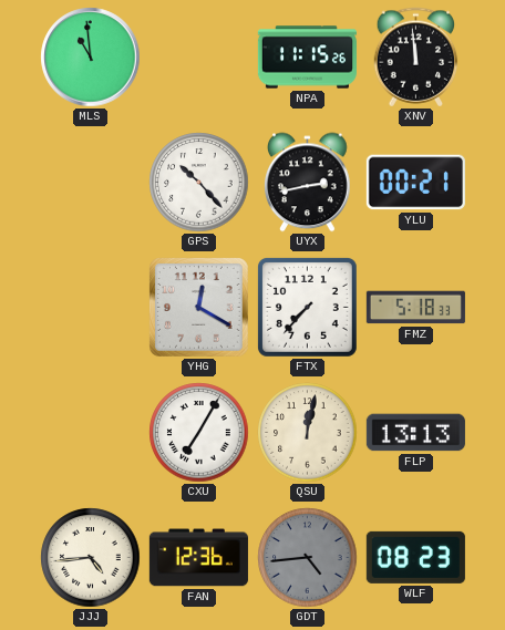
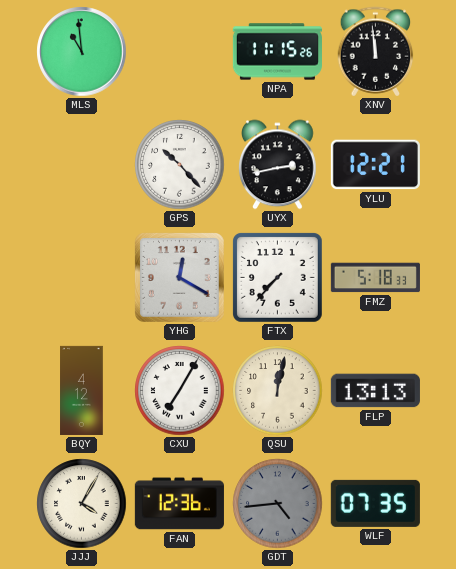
YLU: 00:21 -> 12:21 (375, 165)
BQY: none -> 4:12 (82, 390)
JJJ: 4:44 -> 4:05 (82, 504)
WLF: 08:23 -> 07:35 (375, 503)
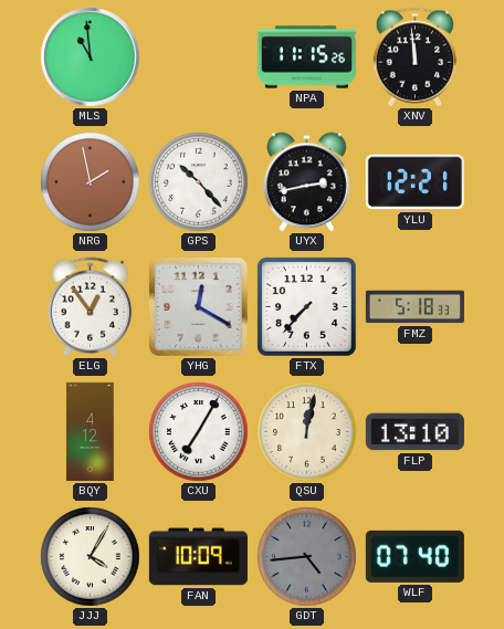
NRG: none -> 1:58 (91, 182)
ELG: none -> 12:54 (91, 307)
FLP: 13:13 -> 13:10 (414, 432)
FAN: 12:36 -> 10:09 (198, 557)
WLF: 07:35 -> 07:40 (414, 556)
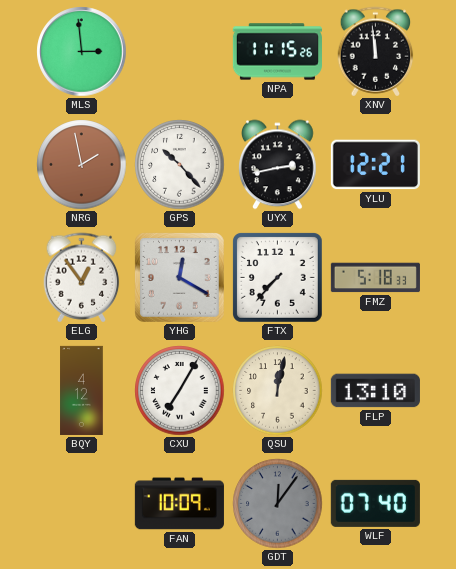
MLS: 10:59 -> 2:59 (82, 52)
JJJ: 4:05 -> none (91, 557)
GDT: 4:44 -> 12:06 (278, 504)
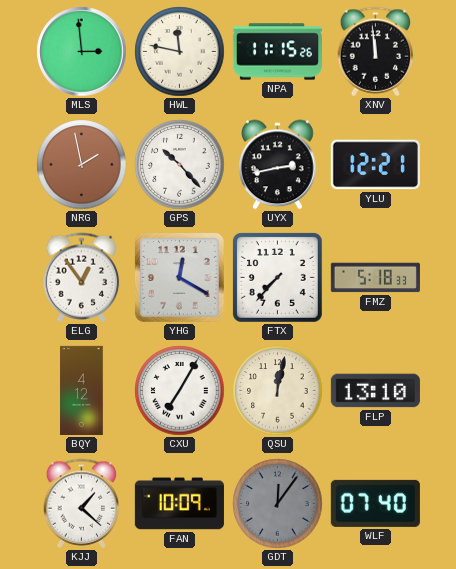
HWL: none -> 11:47 (180, 52)
KJJ: none -> 1:22 (82, 504)
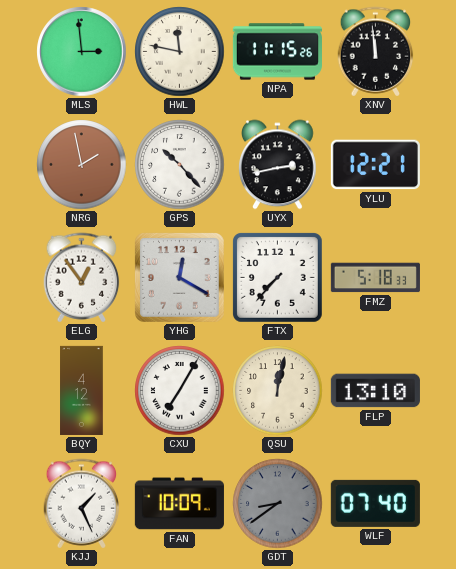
KJJ: 1:22 -> 1:26 (82, 504)
GDT: 12:06 -> 8:39 (278, 504)
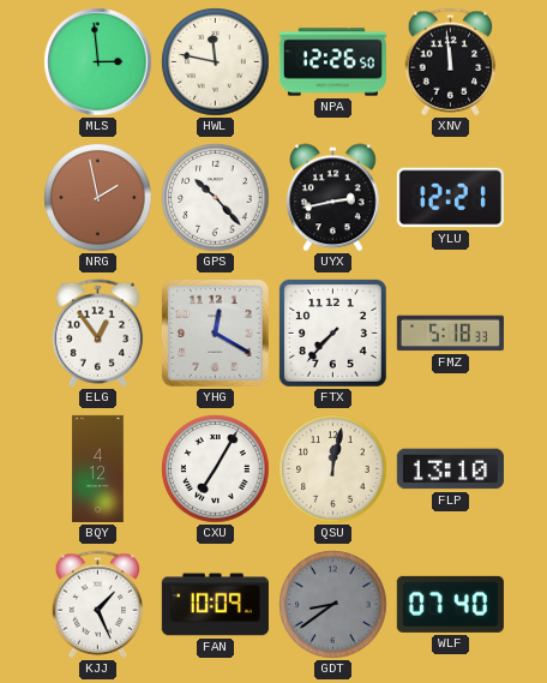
NPA: 11:15 -> 12:26 (332, 62)
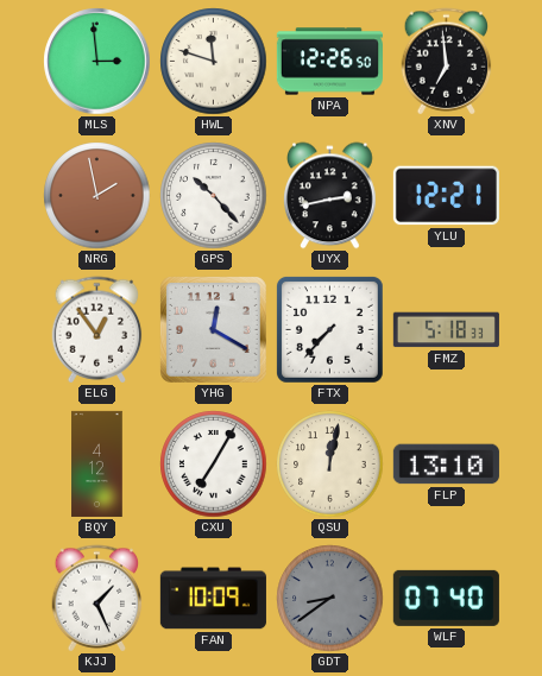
HWL: 11:47 -> 11:48 (214, 62)
XNV: 11:59 -> 6:59 (447, 62)
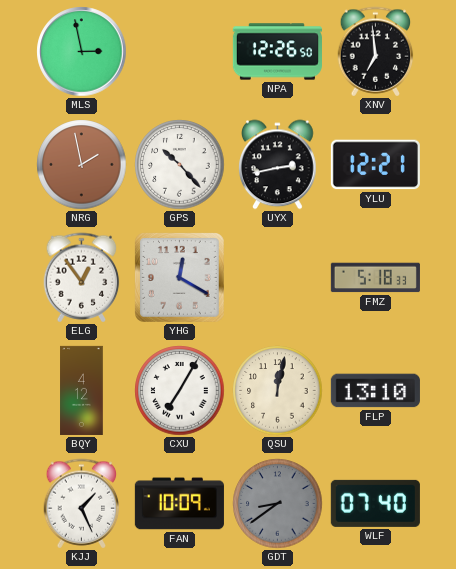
MLS: 2:59 -> 2:58 (82, 52)
HWL: 11:48 -> none (214, 62)
FTX: 7:37 -> none (329, 329)
